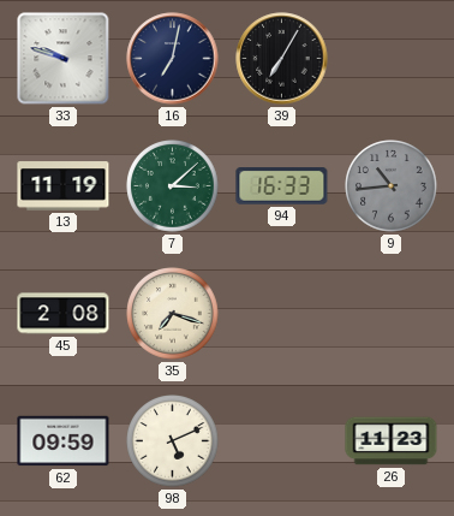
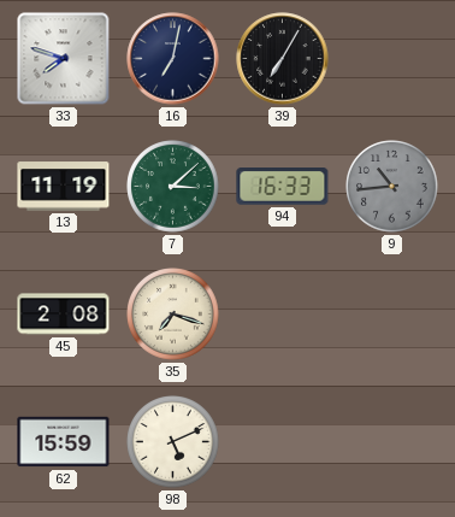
33: 9:48 -> 7:48 (64, 59)
62: 09:59 -> 15:59 (64, 442)
26: 11:23 -> none (392, 441)
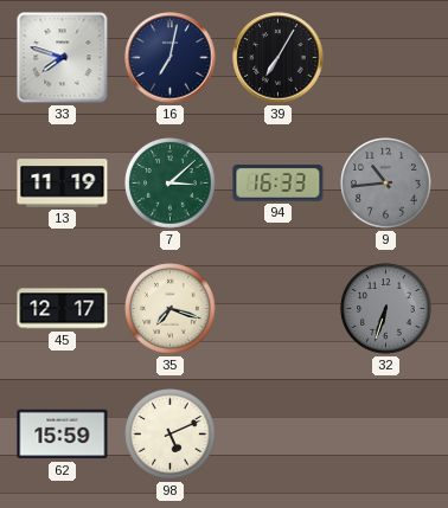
45: 2:08 -> 12:17 (63, 309)
32: none -> 6:33 (386, 309)
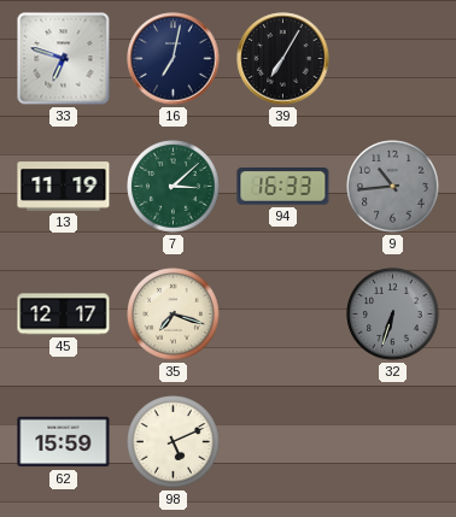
33: 7:48 -> 6:48 (64, 59)
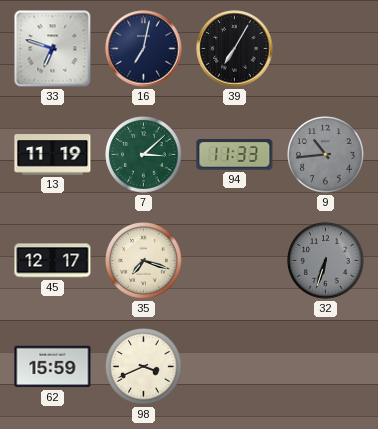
94: 16:33 -> 11:33 (235, 155)
98: 5:11 -> 3:41 (144, 367)
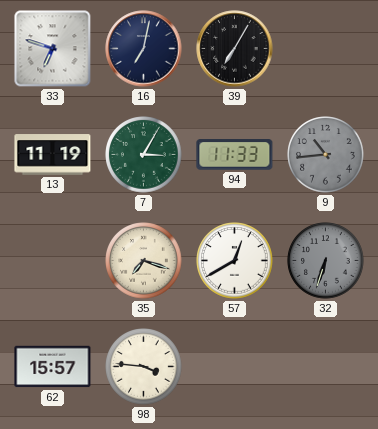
7: 3:08 -> 3:05 (144, 155)
45: 12:17 -> none (53, 261)
57: none -> 12:40 (235, 261)
62: 15:59 -> 15:57 (53, 367)
98: 3:41 -> 3:46 (144, 367)
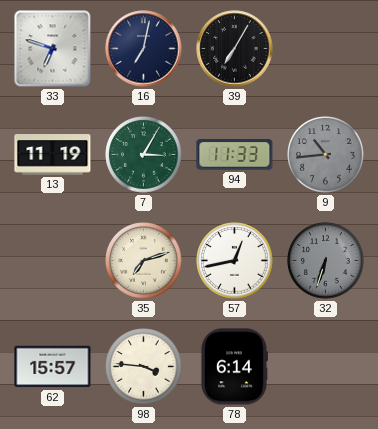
35: 7:18 -> 7:12 (144, 261)
57: 12:40 -> 12:43 (235, 261)
78: none -> 6:14 (234, 367)
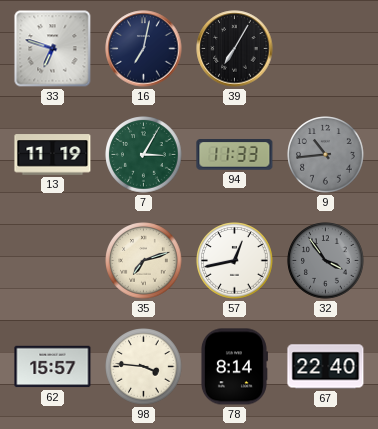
32: 6:33 -> 3:54 (326, 261)
78: 6:14 -> 8:14 (234, 367)
67: none -> 22:40 (326, 367)
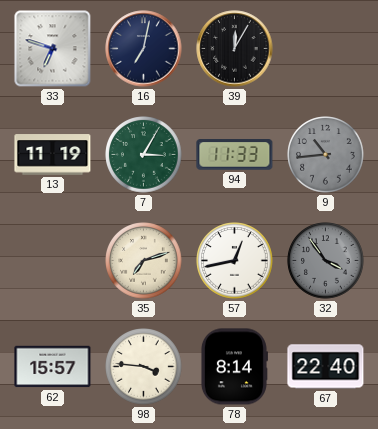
39: 7:05 -> 12:05 (235, 49)
